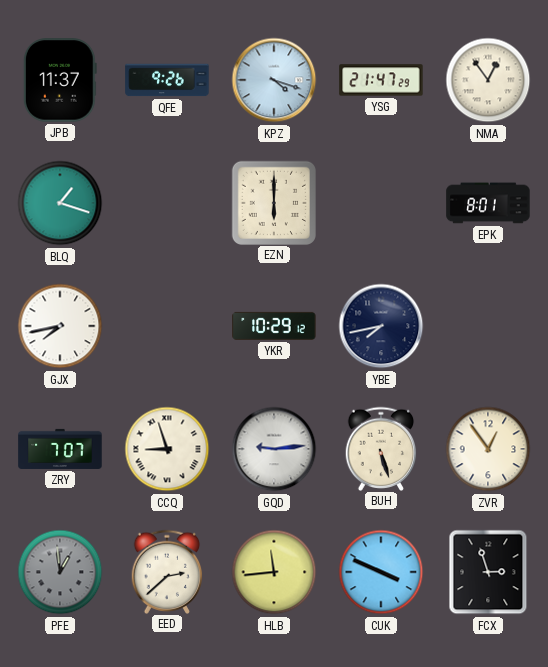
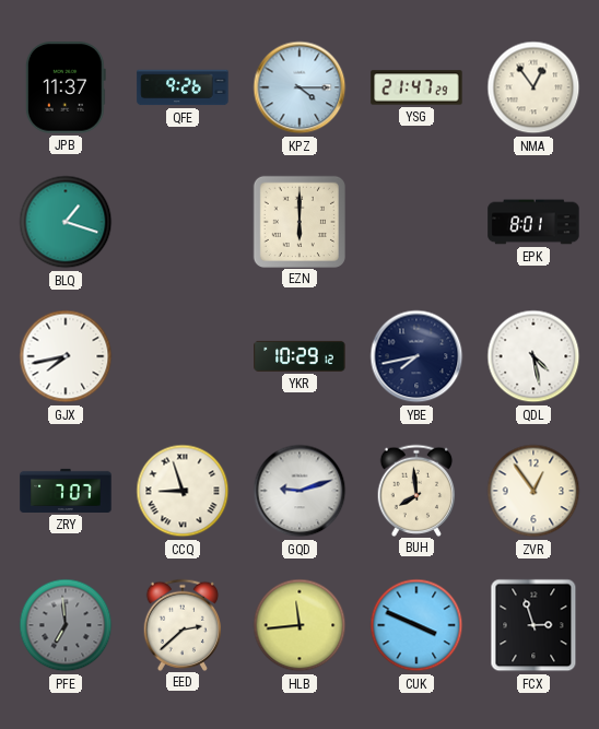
KPZ: 4:18 -> 4:15 (299, 87)
QDL: none -> 4:28 (533, 356)
GQD: 9:14 -> 9:12 (299, 491)
BUH: 5:27 -> 7:59 (416, 490)
PFE: 12:59 -> 6:59 (66, 625)
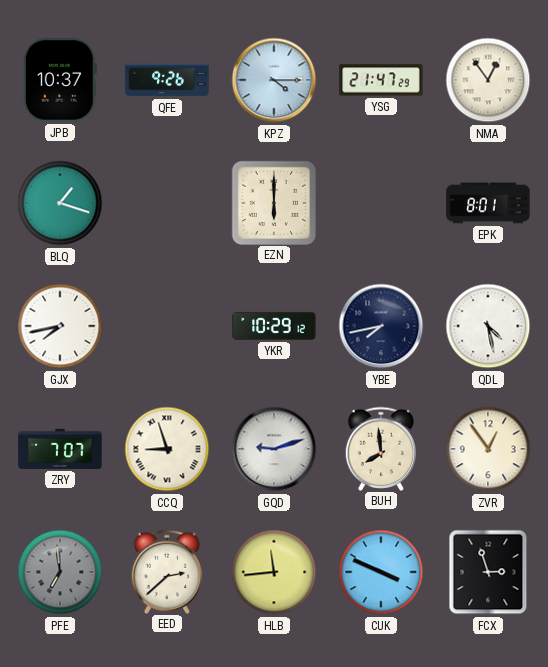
JPB: 11:37 -> 10:37 (60, 80)
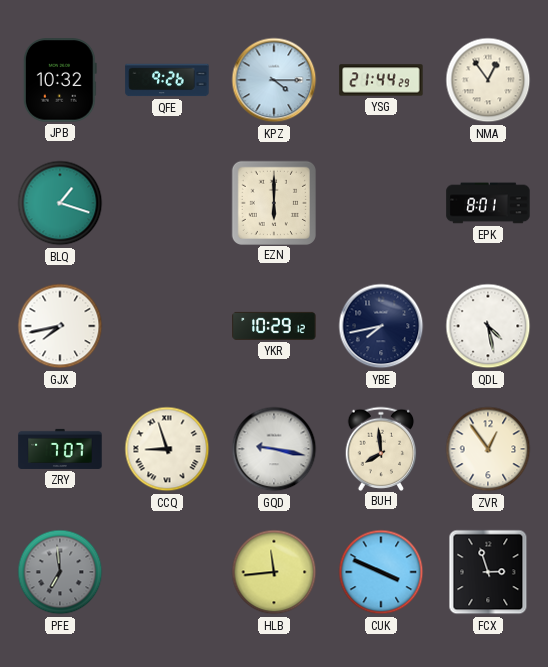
JPB: 10:37 -> 10:32 (60, 80)
YSG: 21:47 -> 21:44 (381, 80)
GQD: 9:12 -> 9:17 (274, 449)
EED: 2:38 -> none (167, 571)
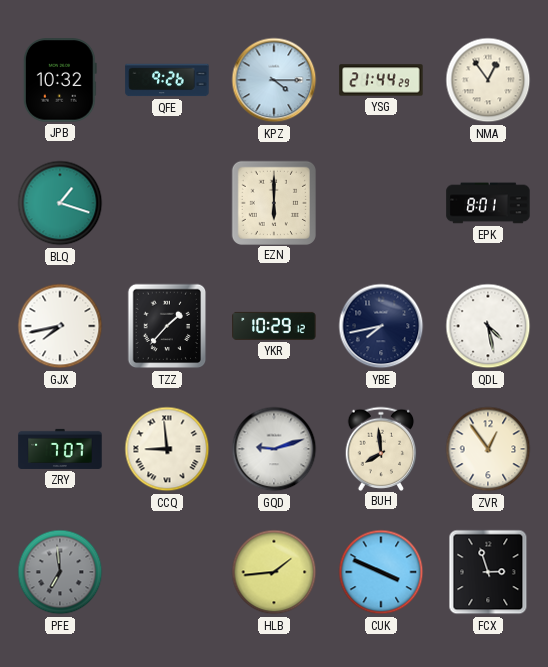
TZZ: none -> 1:37 (167, 326)
CCQ: 8:57 -> 8:59 (167, 449)
GQD: 9:17 -> 9:12 (274, 449)
HLB: 11:44 -> 1:44 (274, 572)
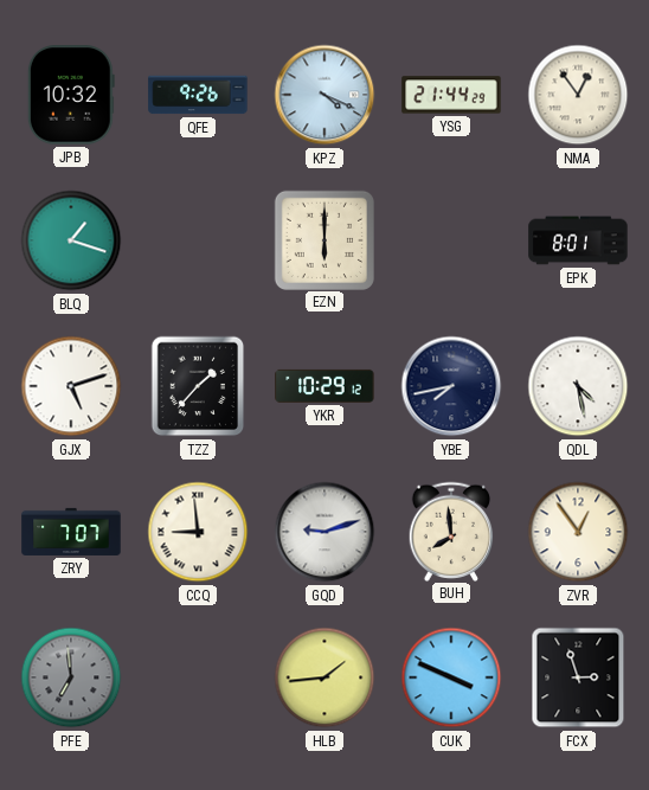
KPZ: 4:15 -> 4:19 (324, 95)
GJX: 7:43 -> 5:12 (71, 386)
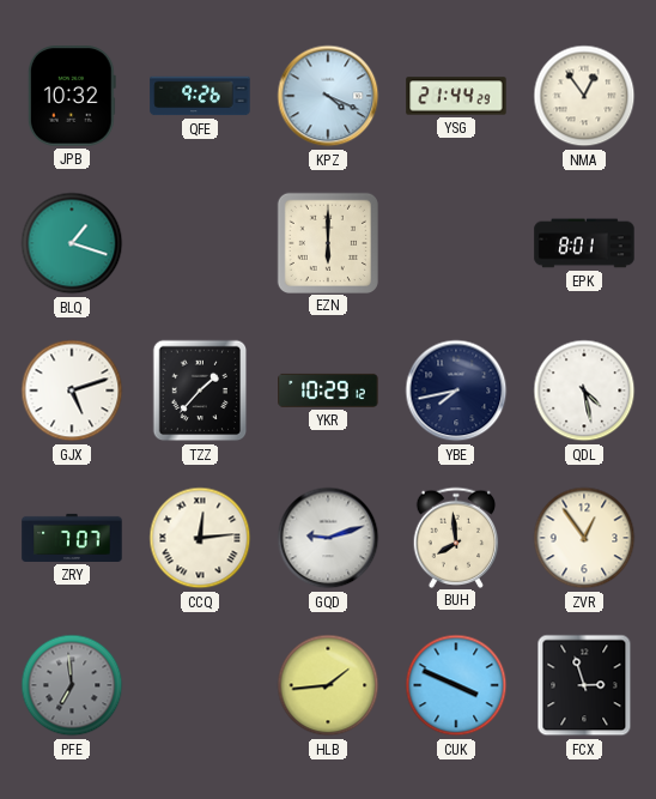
CCQ: 8:59 -> 12:14 (200, 538)
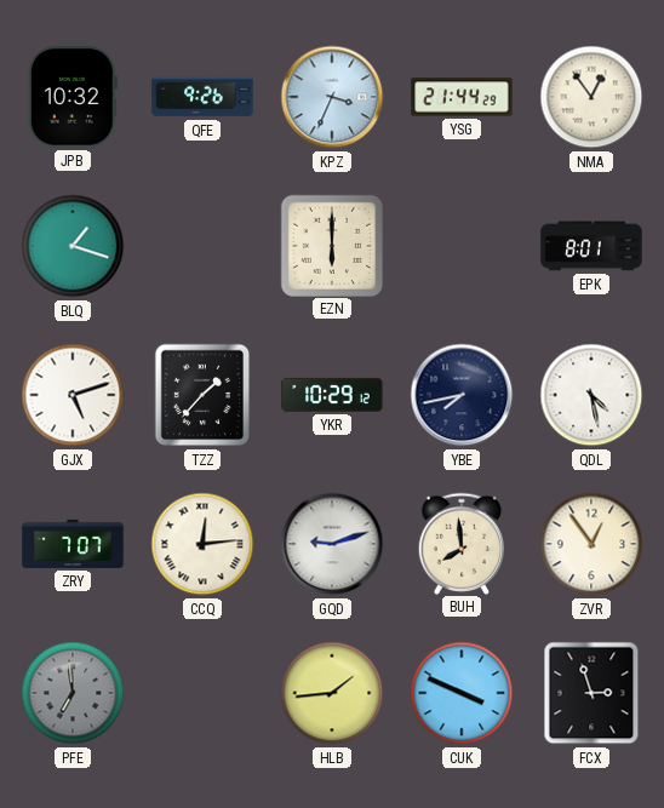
KPZ: 4:19 -> 3:34 (332, 97)
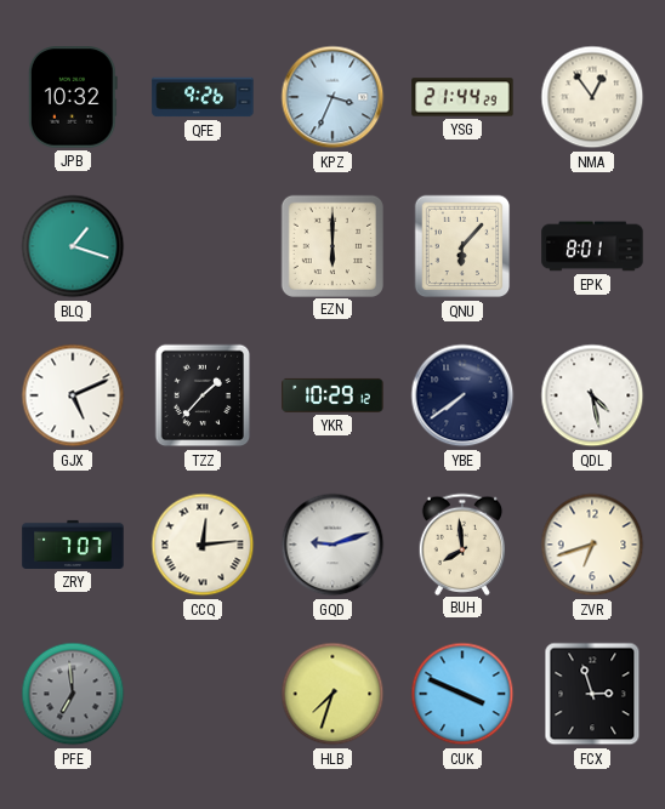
QNU: none -> 6:07 (462, 246)
GJX: 5:12 -> 5:11 (73, 395)
YBE: 7:43 -> 7:39 (462, 395)
ZVR: 12:54 -> 6:42 (592, 545)
HLB: 1:44 -> 7:33 (332, 694)
